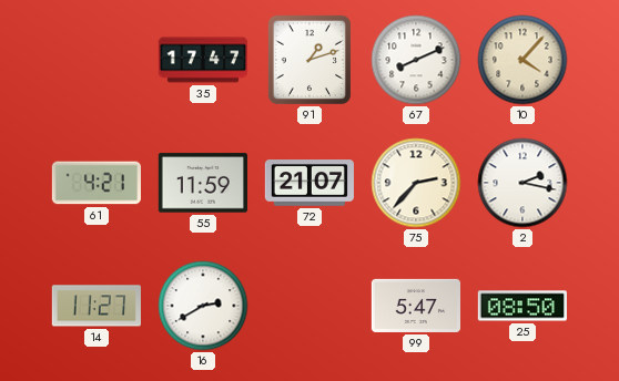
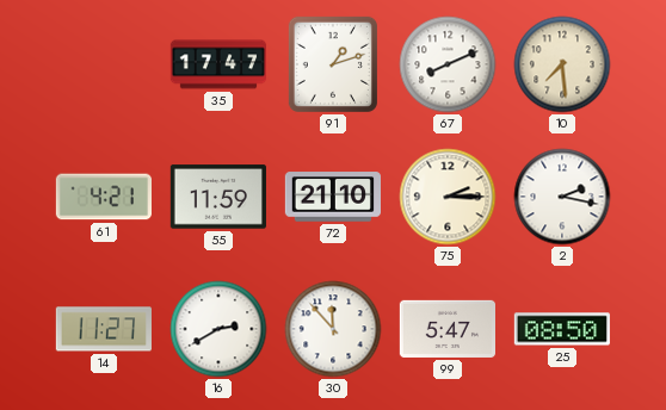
10: 4:07 -> 7:29 (562, 64)
72: 21:07 -> 21:10 (332, 197)
75: 2:37 -> 2:15 (448, 197)
30: none -> 11:53 (333, 329)
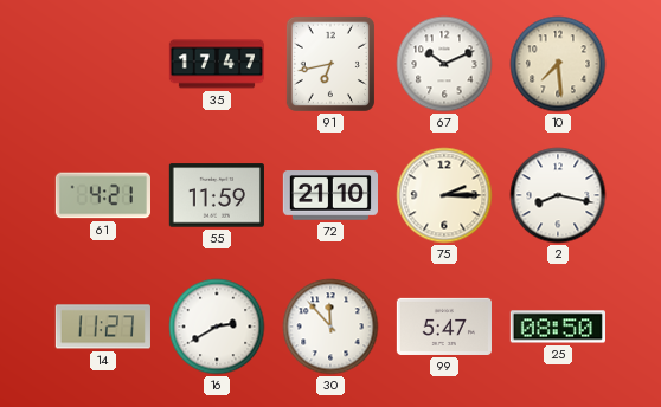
91: 1:12 -> 6:43 (330, 64)
67: 8:11 -> 10:11 (444, 64)
2: 2:17 -> 8:17 (558, 195)
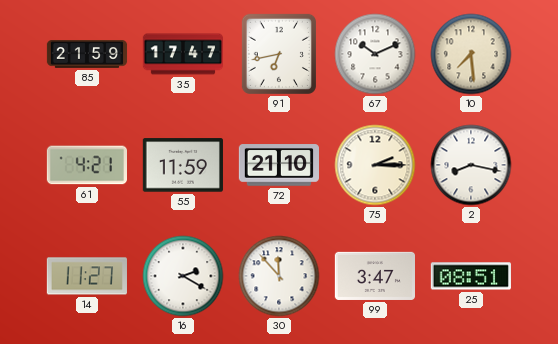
85: none -> 21:59 (87, 54)
16: 2:40 -> 2:20 (183, 276)
99: 5:47 -> 3:47 (374, 276)
25: 08:50 -> 08:51 (471, 276)
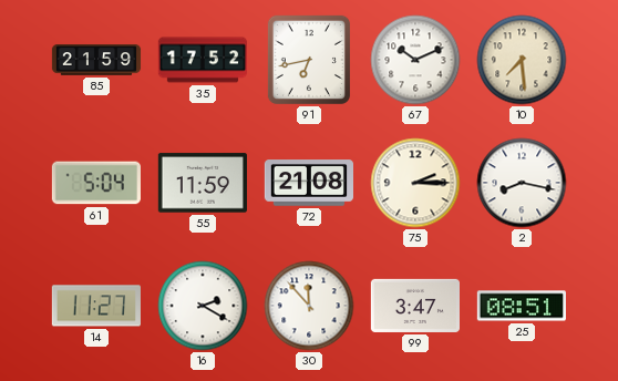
35: 17:47 -> 17:52 (202, 60)
61: 4:21 -> 5:04 (95, 183)
72: 21:10 -> 21:08 (308, 183)
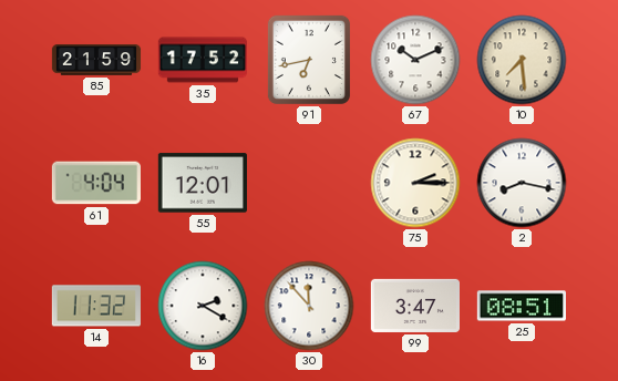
61: 5:04 -> 4:04 (95, 183)
55: 11:59 -> 12:01 (203, 183)
72: 21:08 -> none (308, 183)
14: 11:27 -> 11:32 (96, 306)
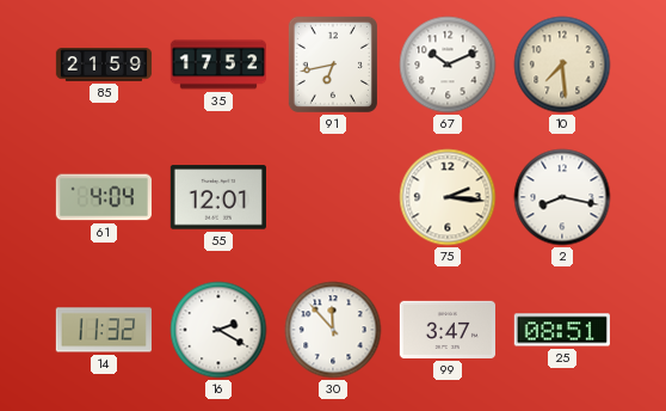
75: 2:15 -> 2:16 (448, 197)
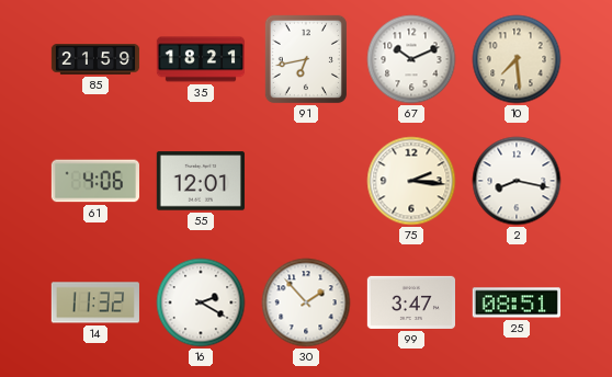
35: 17:52 -> 18:21 (200, 59)
61: 4:04 -> 4:06 (94, 181)
30: 11:53 -> 1:53 (306, 302)
